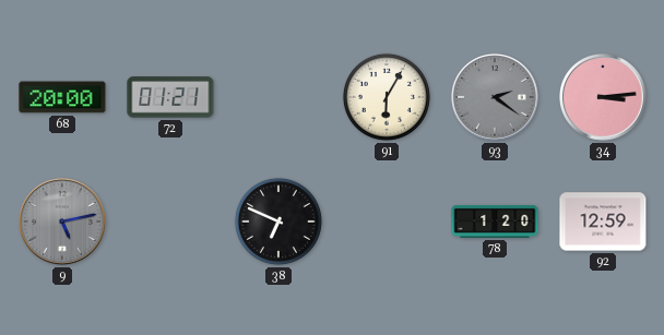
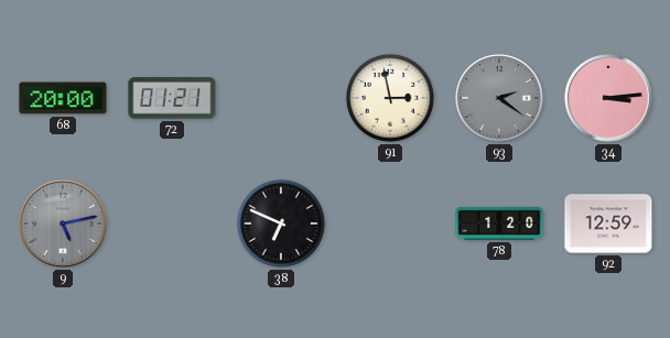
91: 6:05 -> 2:58 (390, 98)
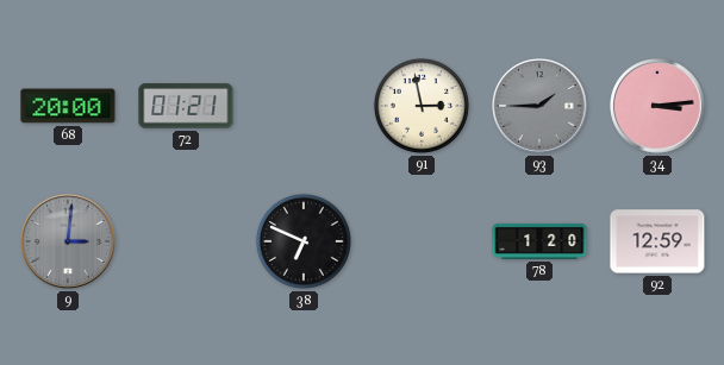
93: 2:21 -> 1:45 (539, 106)
9: 5:13 -> 3:01 (68, 241)
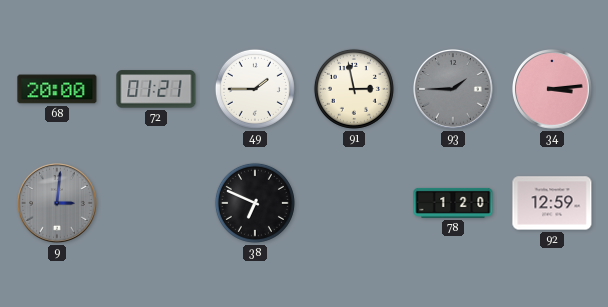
49: none -> 1:45 (255, 89)
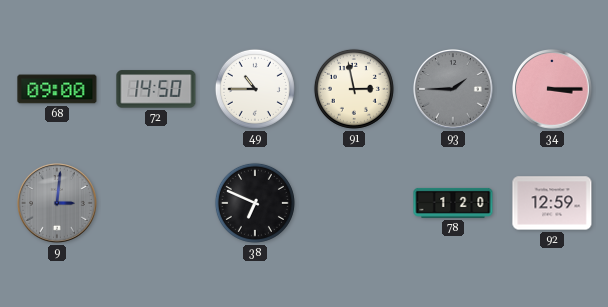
68: 20:00 -> 09:00 (57, 89)
72: 01:21 -> 14:50 (156, 89)
49: 1:45 -> 10:45 (255, 89)
34: 3:14 -> 3:15 (552, 89)
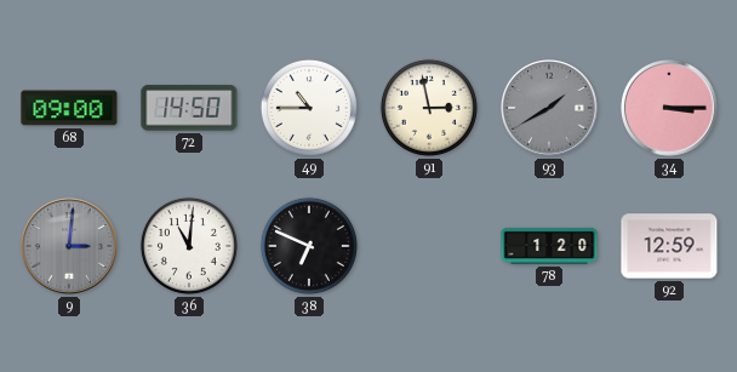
93: 1:45 -> 1:40 (549, 108)
36: none -> 11:01 (189, 246)
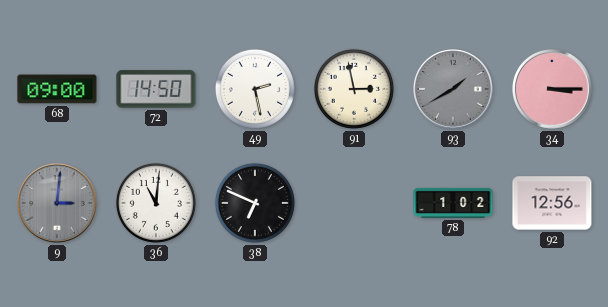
49: 10:45 -> 2:28 (255, 89)
78: 1:20 -> 1:02 (453, 203)
92: 12:59 -> 12:56 (552, 203)
